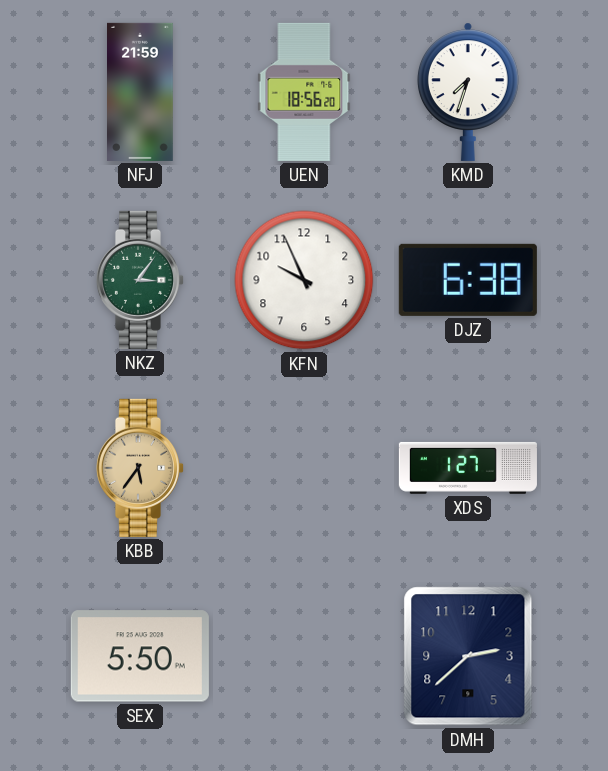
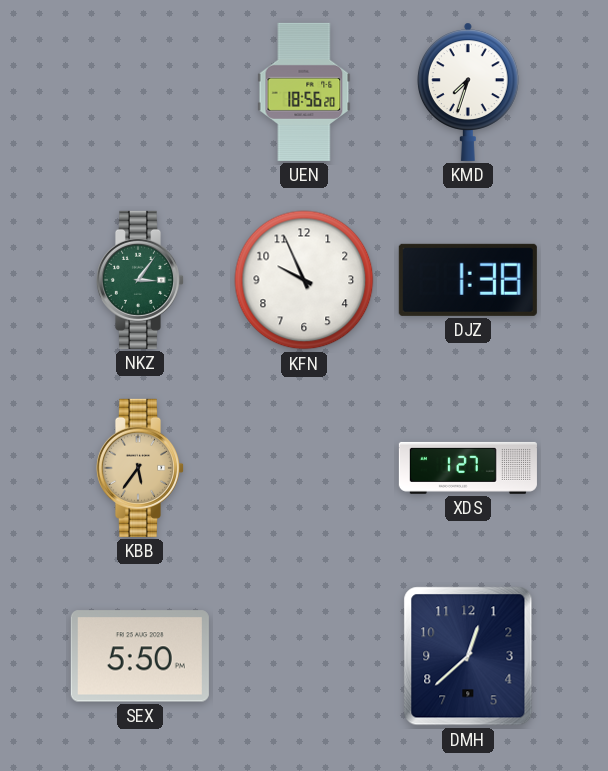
NFJ: 21:59 -> none (141, 92)
DJZ: 6:38 -> 1:38 (468, 280)
DMH: 2:38 -> 12:38 (468, 656)
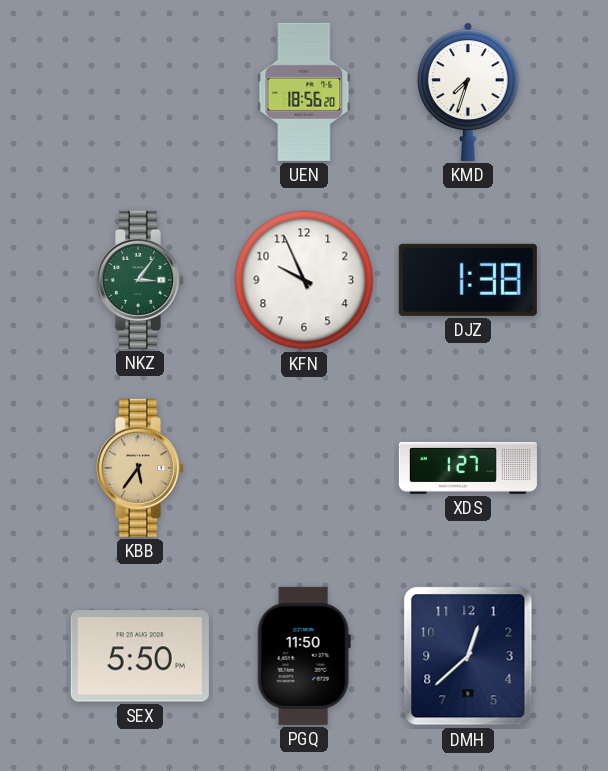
PGQ: none -> 11:50 (304, 656)
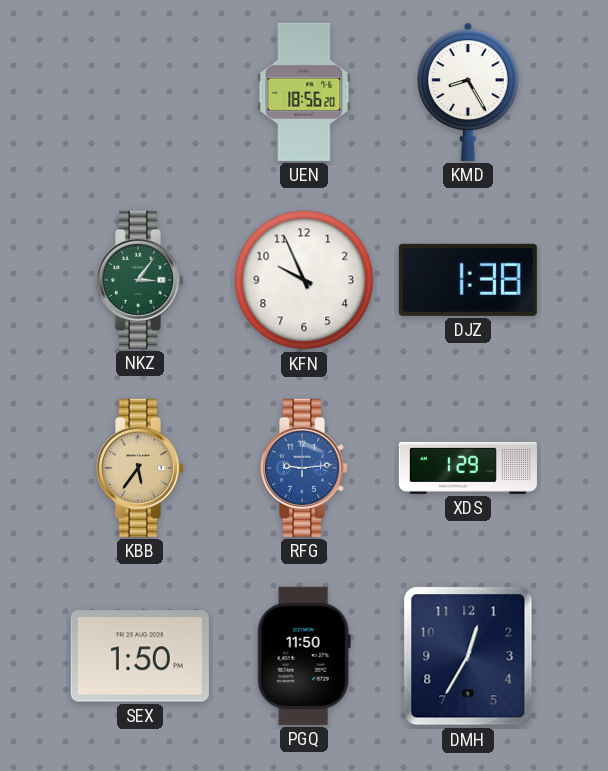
KMD: 7:33 -> 8:25 (468, 92)
RFG: none -> 9:14 (303, 468)
XDS: 1:27 -> 1:29 (468, 468)
SEX: 5:50 -> 1:50 (140, 656)
DMH: 12:38 -> 12:35 (468, 656)
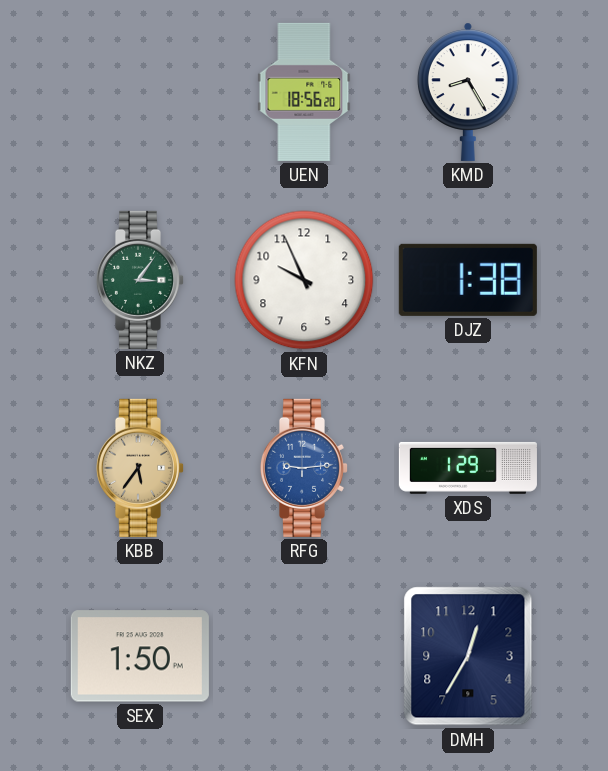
PGQ: 11:50 -> none (304, 656)
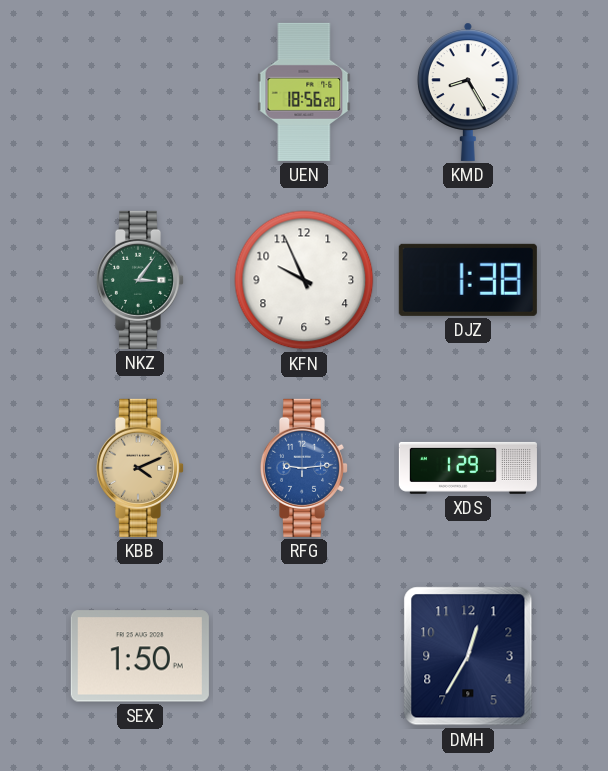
KBB: 5:36 -> 4:11 (139, 468)
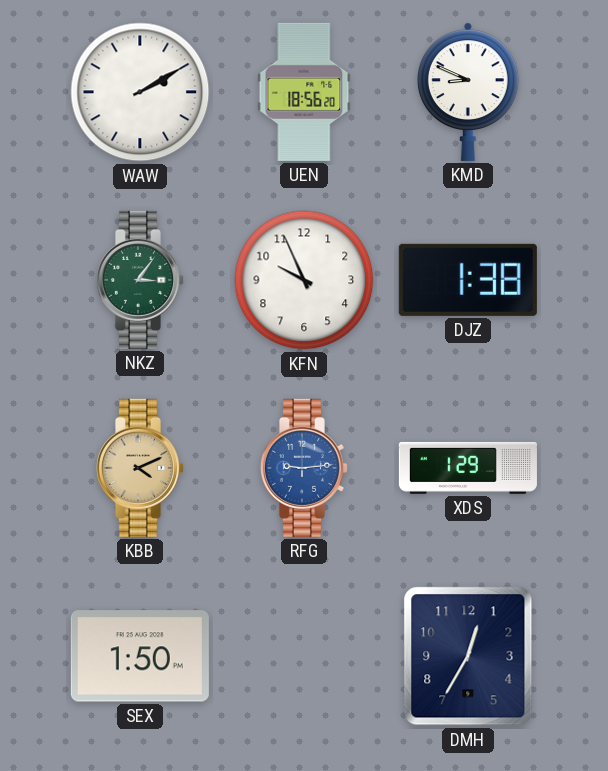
WAW: none -> 2:10 (140, 92)
KMD: 8:25 -> 8:49 (468, 92)
